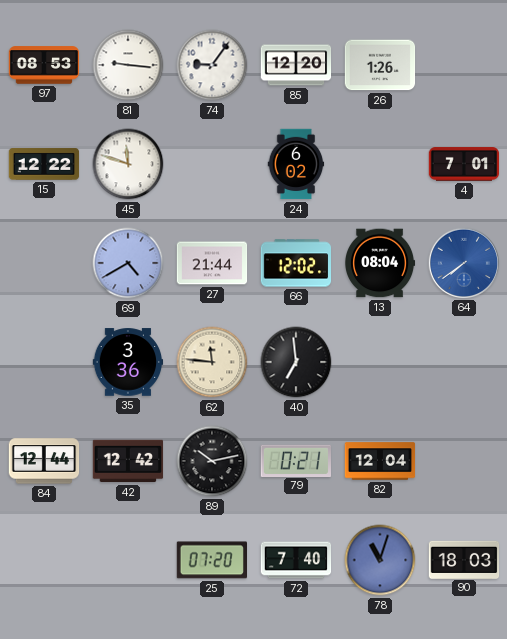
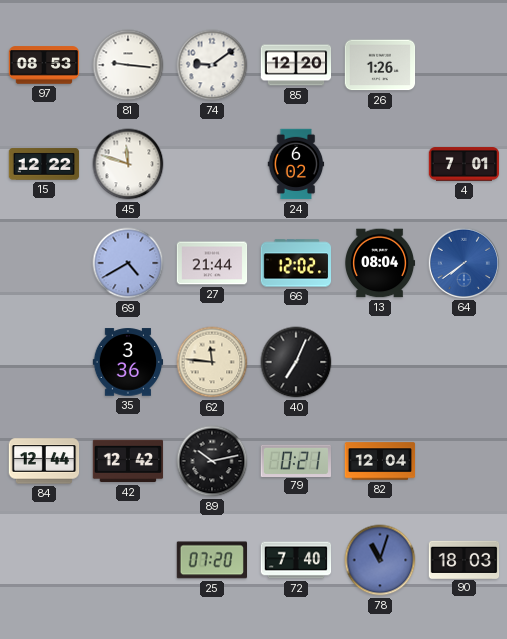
74: 9:06 -> 9:09 (212, 65)
40: 6:59 -> 7:04 (296, 362)
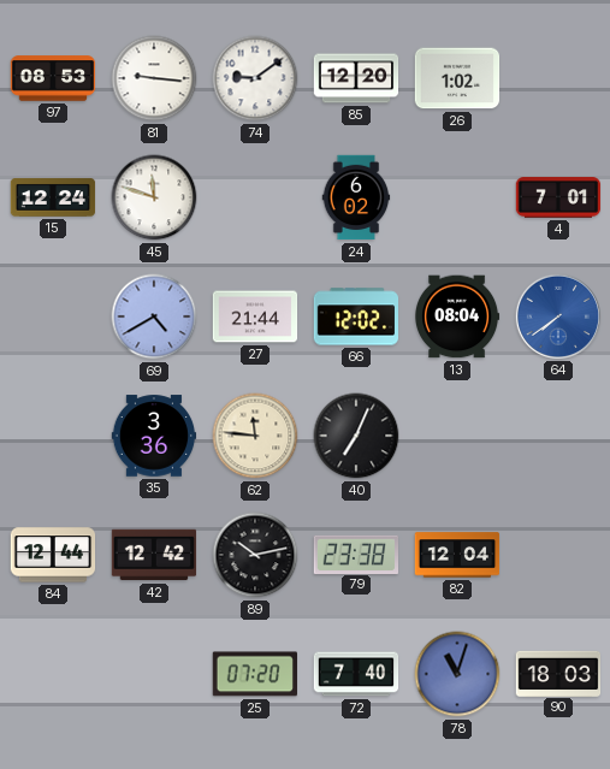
26: 1:26 -> 1:02 (457, 78)
15: 12:22 -> 12:24 (53, 197)
79: 0:21 -> 23:38 (356, 554)
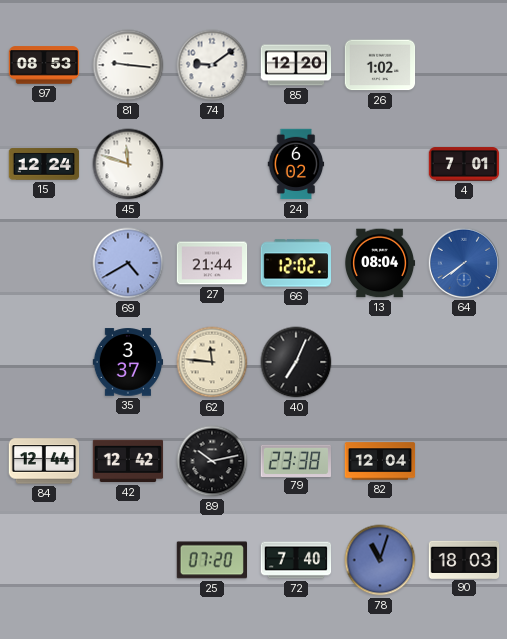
35: 3:36 -> 3:37 (128, 362)
